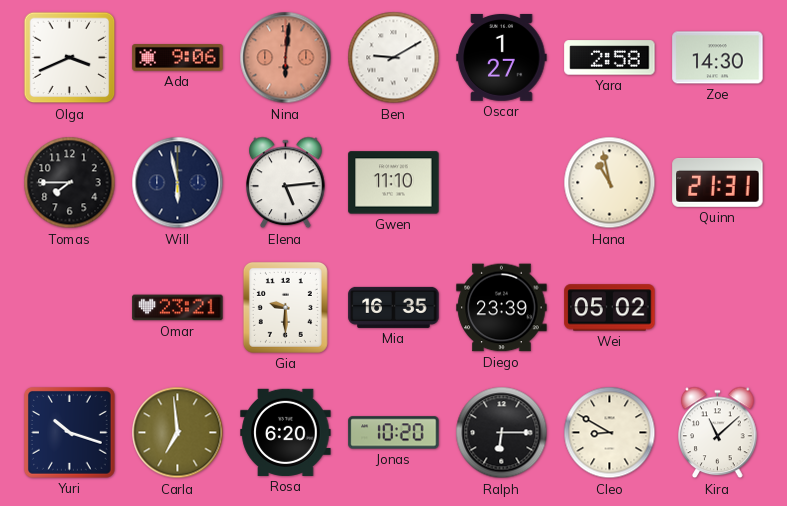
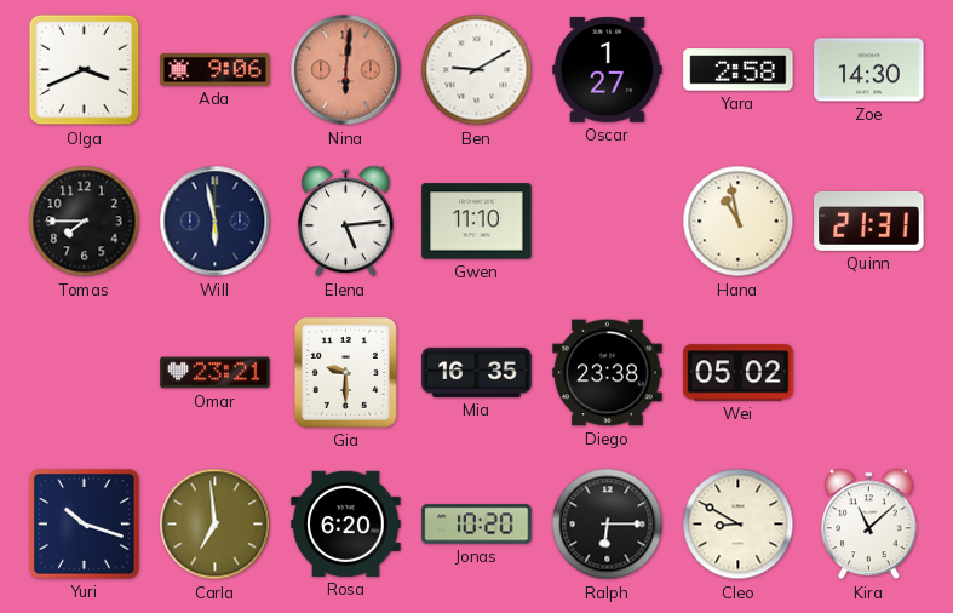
Diego: 23:39 -> 23:38 (608, 373)
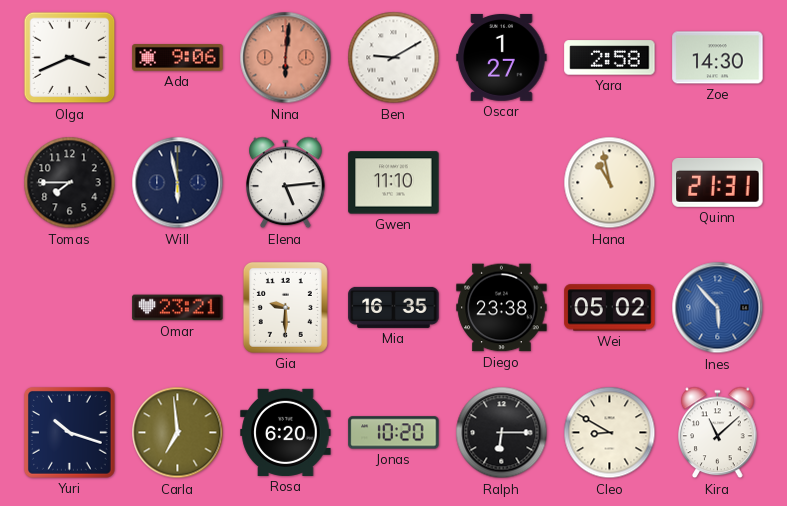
Ines: none -> 5:53 (718, 308)
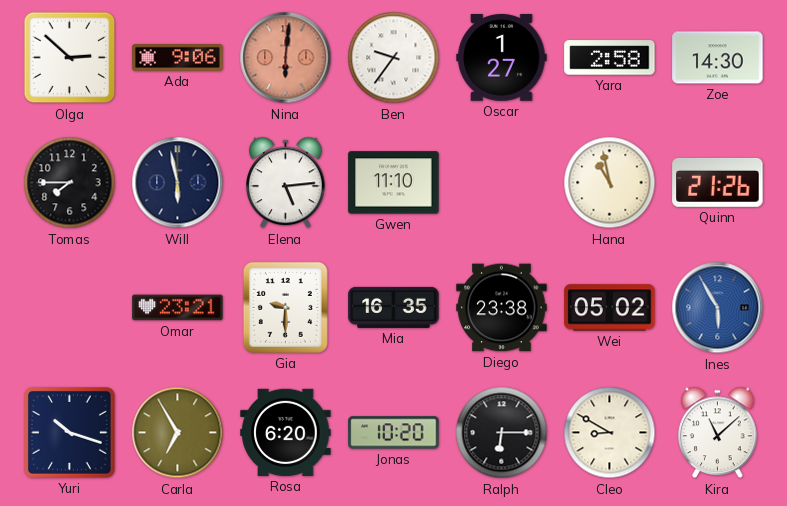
Olga: 3:41 -> 2:52 (70, 58)
Ben: 9:10 -> 9:36 (394, 58)
Quinn: 21:31 -> 21:26 (718, 182)
Ines: 5:53 -> 5:55 (718, 308)
Carla: 6:59 -> 6:55 (178, 433)
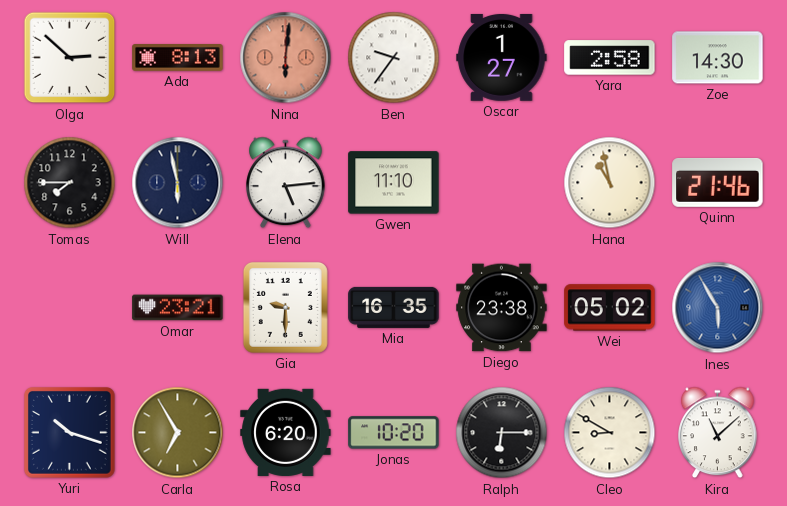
Ada: 9:06 -> 8:13 (178, 58)
Quinn: 21:26 -> 21:46 (718, 182)
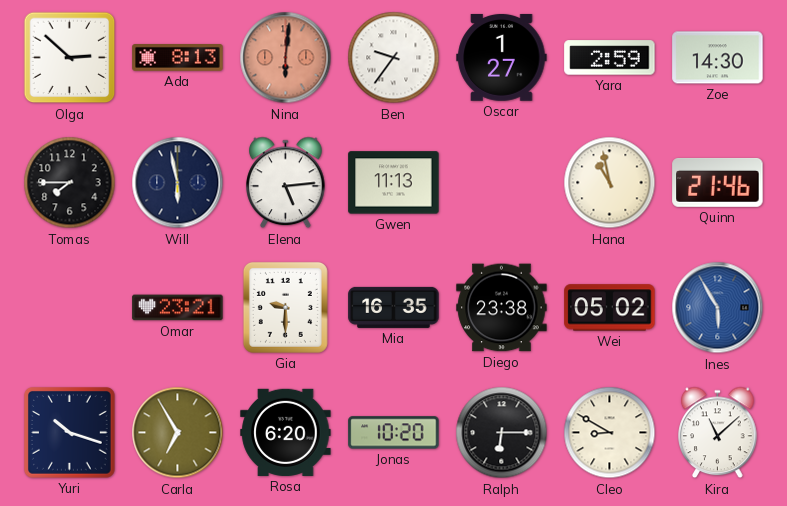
Yara: 2:58 -> 2:59 (610, 58)
Gwen: 11:10 -> 11:13 (394, 183)
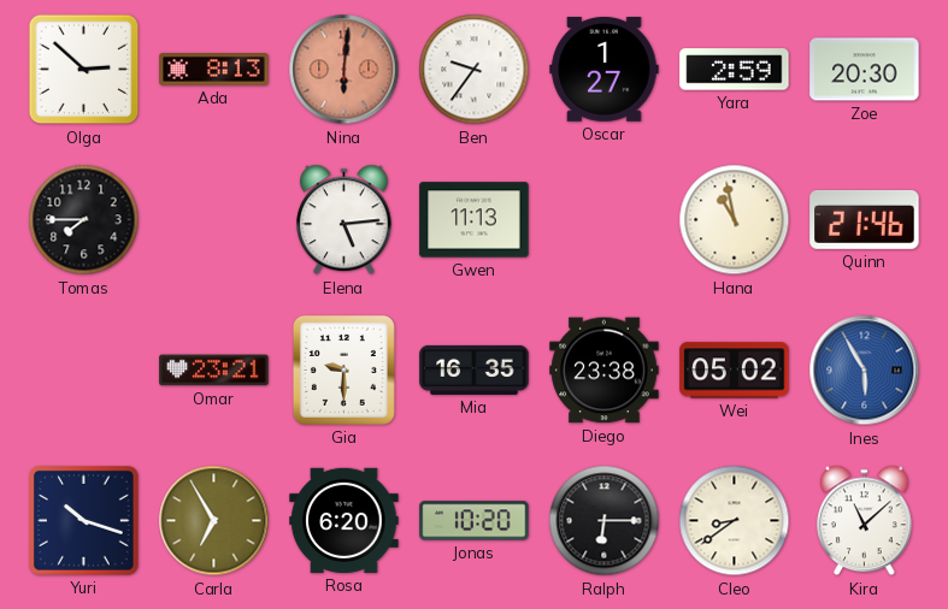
Zoe: 14:30 -> 20:30 (865, 70)
Will: 5:58 -> none (178, 183)
Cleo: 8:50 -> 8:39 (735, 521)
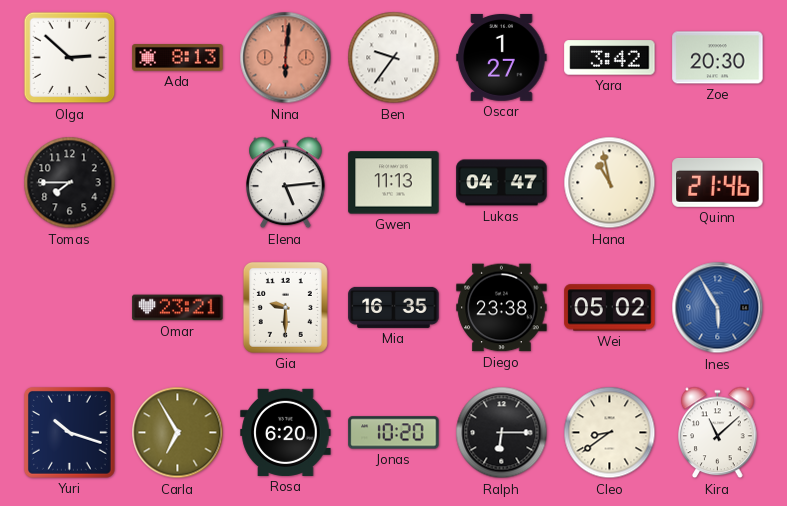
Yara: 2:59 -> 3:42 (610, 58)
Lukas: none -> 04:47 (502, 183)
